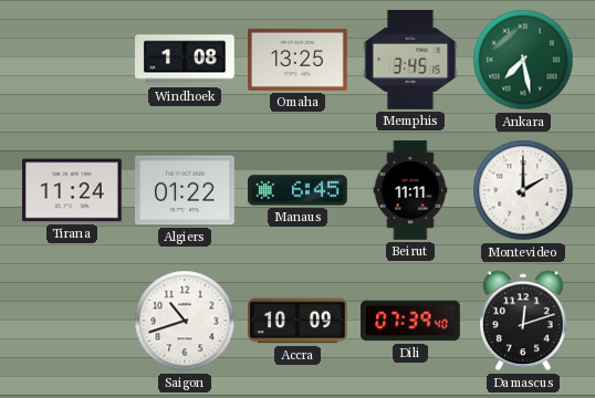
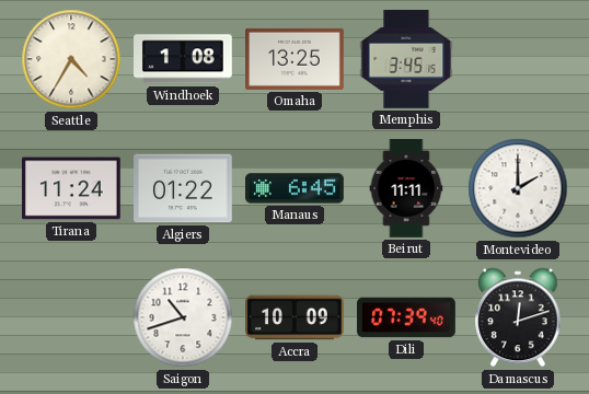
Seattle: none -> 4:35 (71, 59)
Ankara: 7:28 -> none (523, 60)
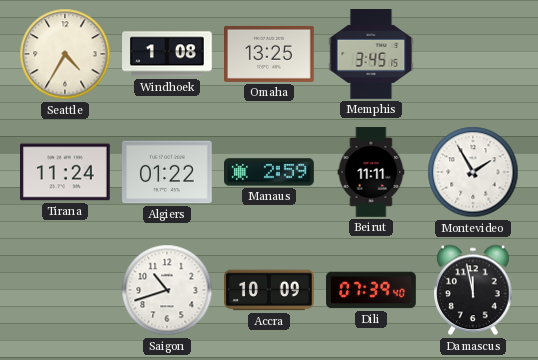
Manaus: 6:45 -> 2:59 (270, 172)
Montevideo: 2:00 -> 1:55 (473, 172)
Damascus: 12:12 -> 11:58 (473, 290)
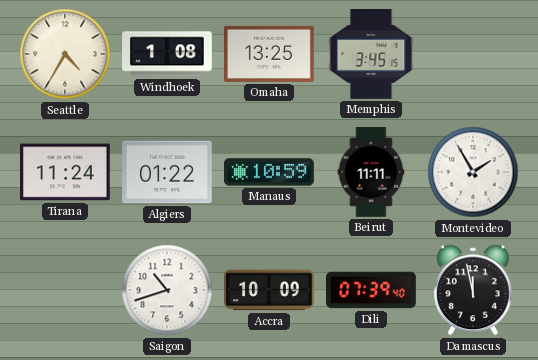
Manaus: 2:59 -> 10:59 (270, 172)
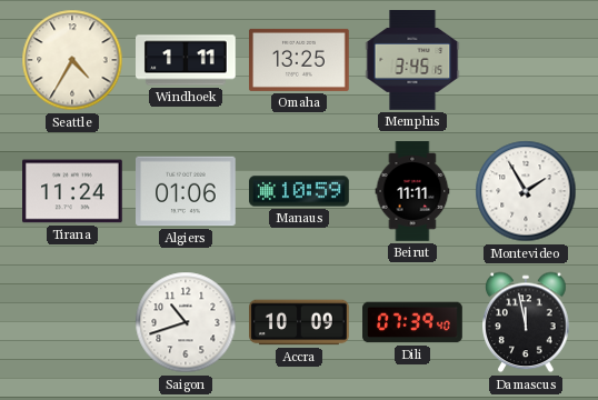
Windhoek: 1:08 -> 1:11 (187, 60)
Algiers: 01:22 -> 01:06 (187, 191)
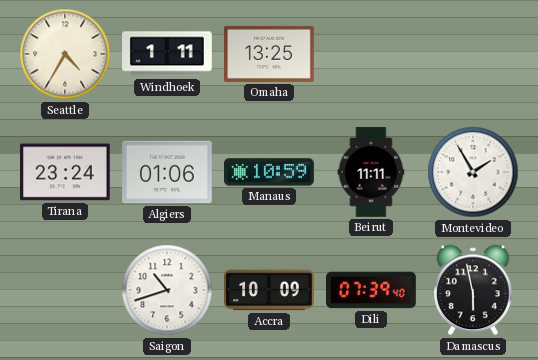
Memphis: 3:45 -> none (412, 61)
Tirana: 11:24 -> 23:24 (66, 172)
Damascus: 11:58 -> 5:58 (473, 290)
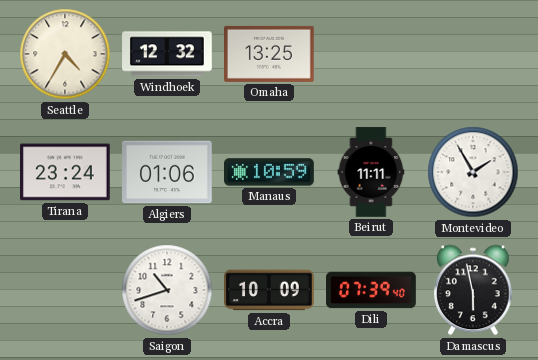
Windhoek: 1:11 -> 12:32 (168, 54)
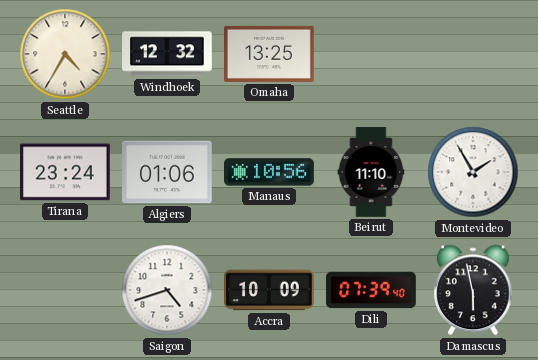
Manaus: 10:59 -> 10:56 (270, 172)
Beirut: 11:11 -> 11:10 (371, 172)
Saigon: 10:42 -> 4:42 (167, 290)
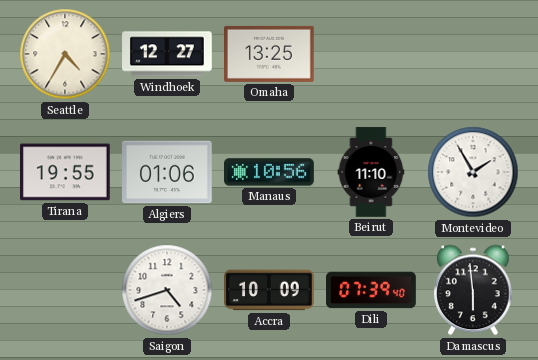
Windhoek: 12:32 -> 12:27 (168, 54)
Tirana: 23:24 -> 19:55 (66, 172)
Damascus: 5:58 -> 5:59 (473, 290)
